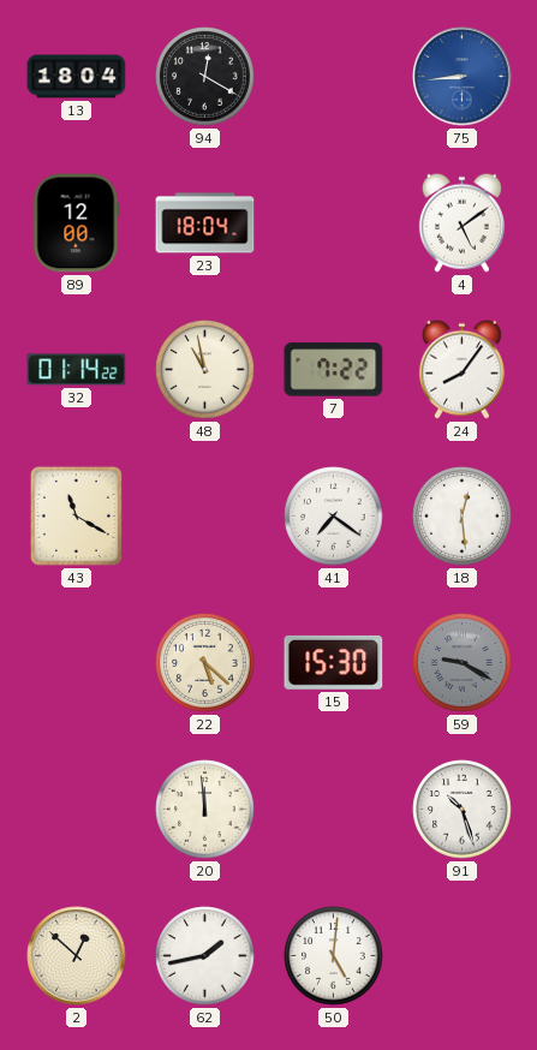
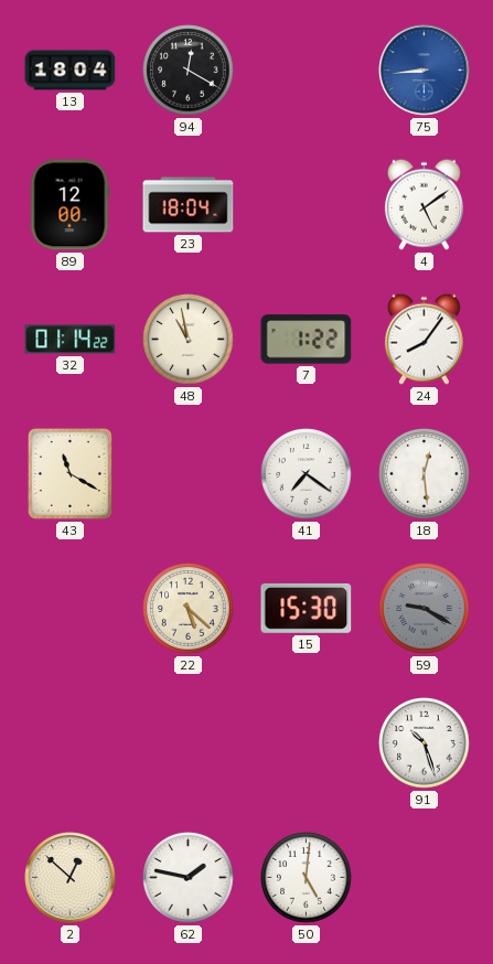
7: 7:22 -> 1:22 (307, 340)
20: 11:59 -> none (205, 810)
62: 1:43 -> 1:47 (189, 878)
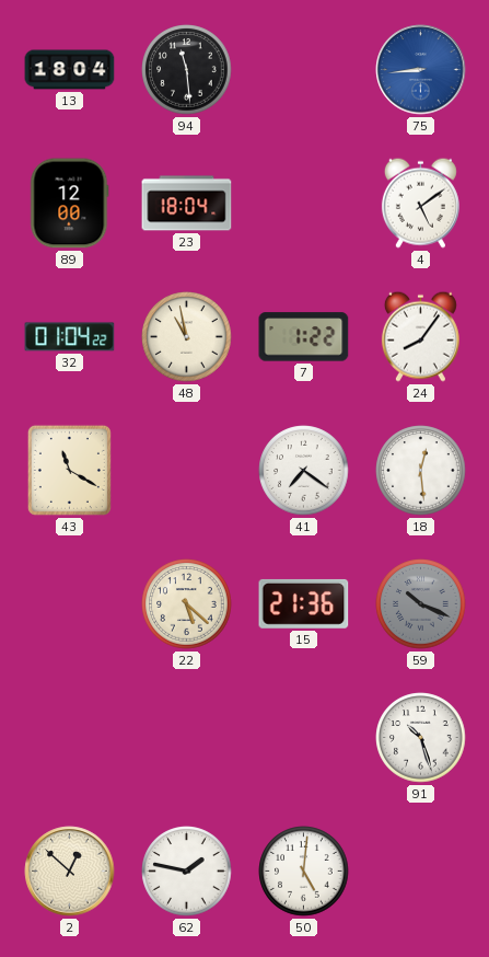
94: 12:20 -> 11:29 (187, 70)
32: 01:14 -> 01:04 (70, 337)
15: 15:30 -> 21:36 (304, 603)
59: 9:20 -> 10:19 (421, 604)
